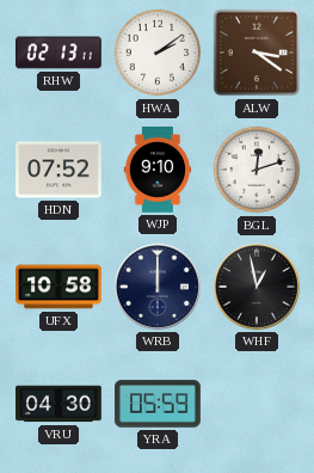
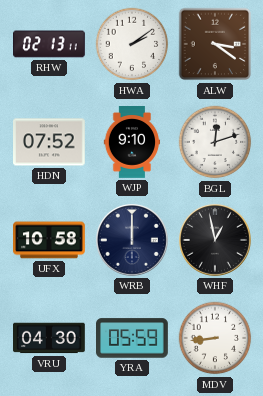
MDV: none -> 8:44 (215, 338)
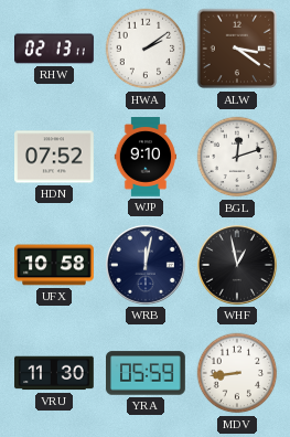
WRB: 12:00 -> 12:02 (146, 265)
VRU: 04:30 -> 11:30 (55, 373)
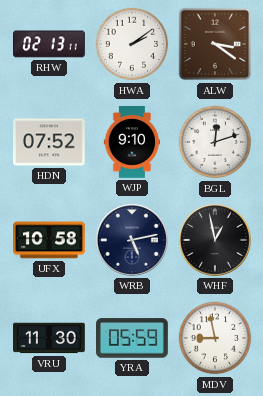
WRB: 12:02 -> 5:13 (132, 240)
MDV: 8:44 -> 8:58 (215, 338)
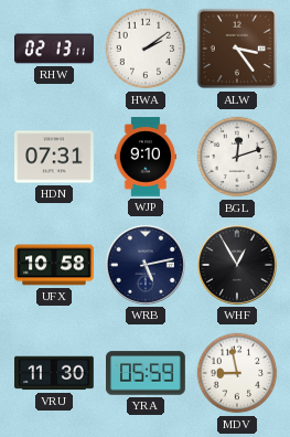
ALW: 3:21 -> 3:24 (237, 49)
HDN: 07:52 -> 07:31 (55, 157)
WHF: 12:58 -> 12:55 (237, 265)
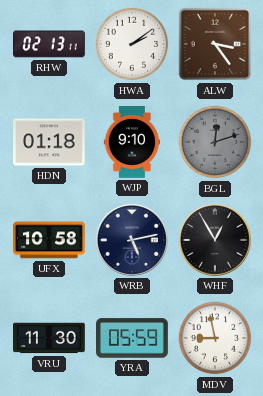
HDN: 07:31 -> 01:18 (50, 142)
BGL dial: white -> grey (215, 142)
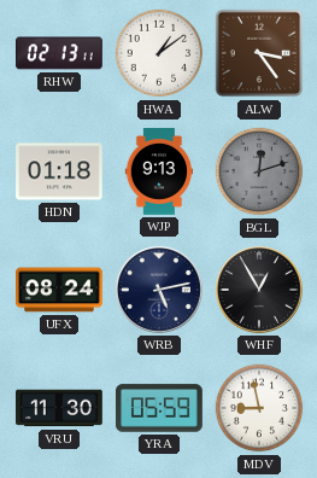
HWA: 2:09 -> 1:09 (159, 53)
WJP: 9:10 -> 9:13 (159, 171)
UFX: 10:58 -> 08:24 (60, 290)
